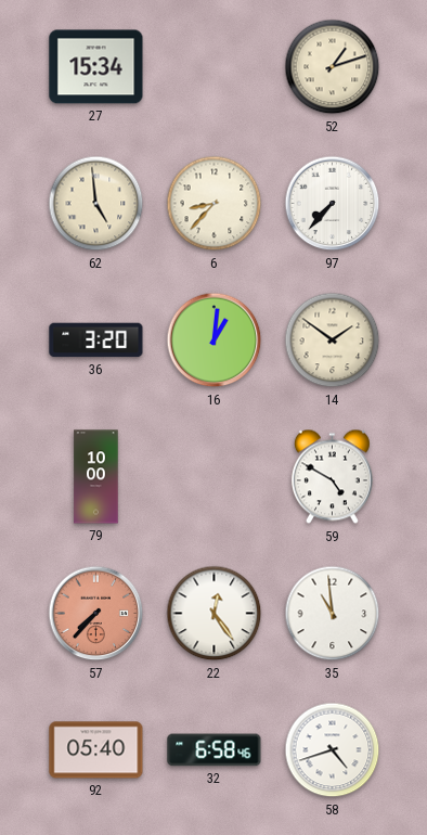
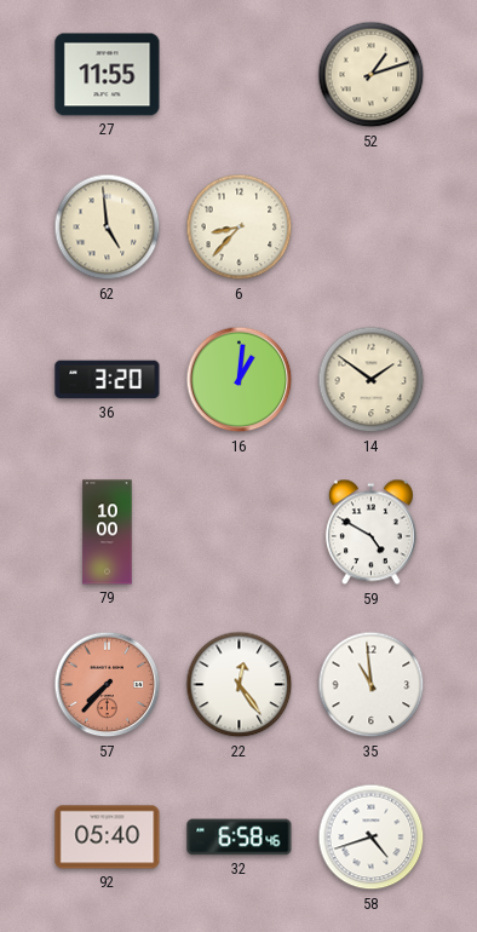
27: 15:34 -> 11:55 (108, 75)
97: 7:37 -> none (333, 204)
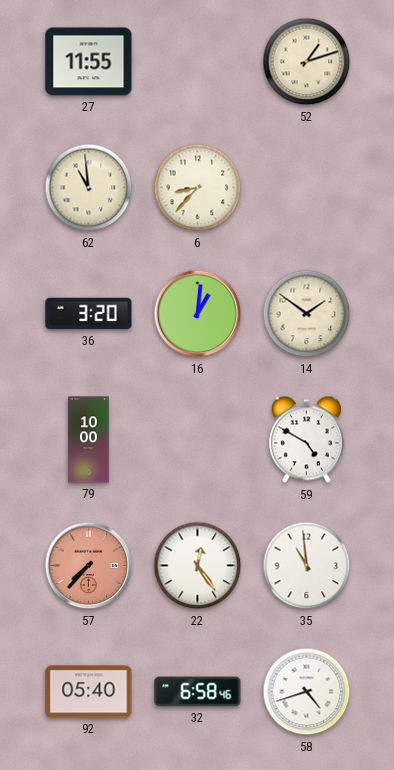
62: 4:59 -> 10:59 (89, 188)
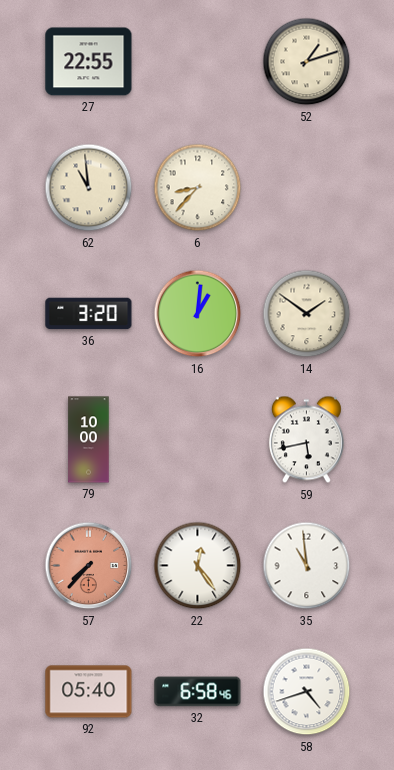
27: 11:55 -> 22:55 (89, 62)
59: 4:50 -> 5:43 (306, 440)
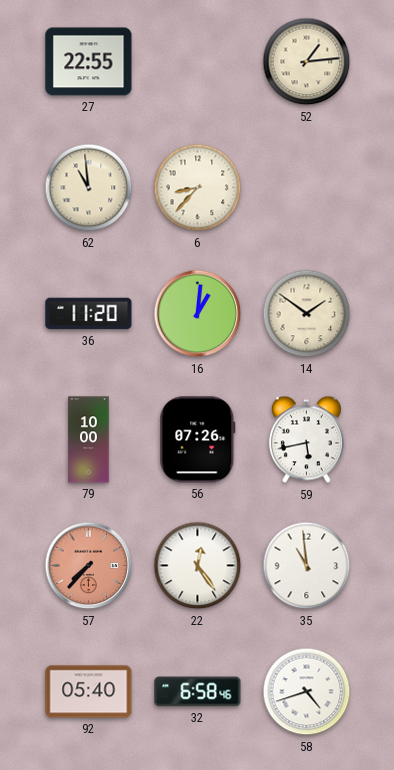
52: 1:12 -> 1:14 (307, 62)
36: 3:20 -> 11:20 (89, 314)
56: none -> 07:26 (198, 440)
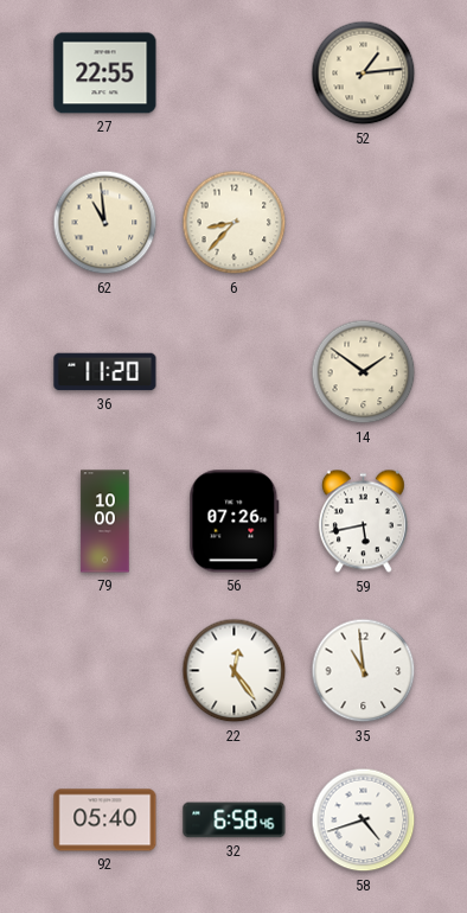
16: 1:01 -> none (198, 314)
57: 7:37 -> none (89, 566)
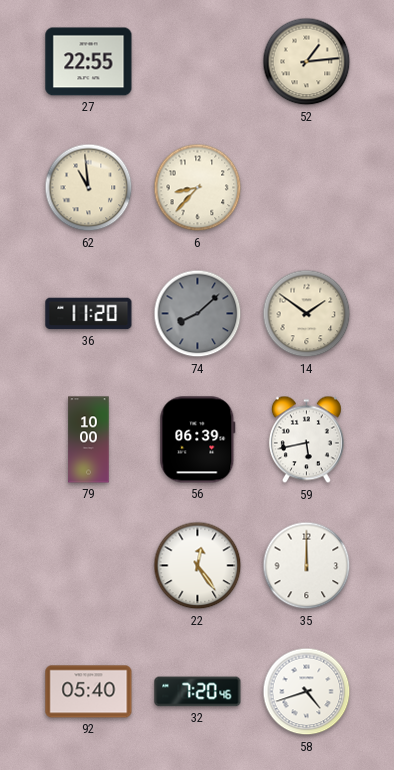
74: none -> 8:08 (198, 314)
56: 07:26 -> 06:39 (198, 440)
35: 10:59 -> 12:00 (307, 566)
32: 6:58 -> 7:20 (198, 692)
